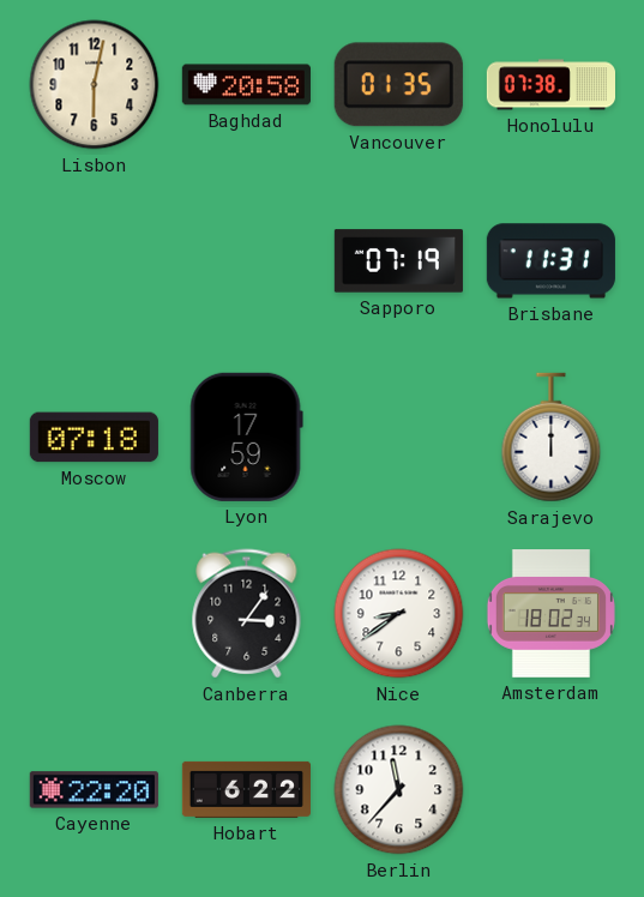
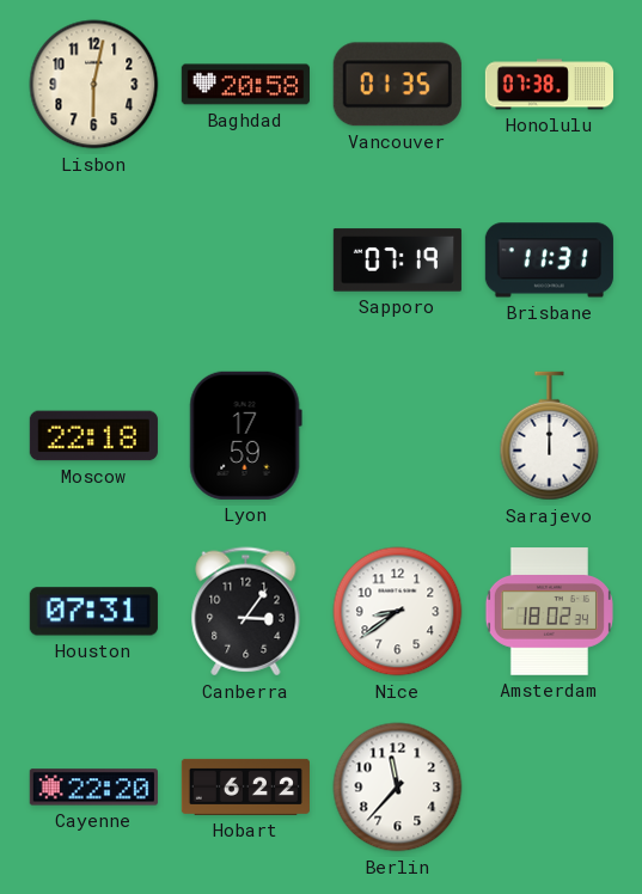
Moscow: 07:18 -> 22:18 (93, 436)
Houston: none -> 07:31 (93, 612)
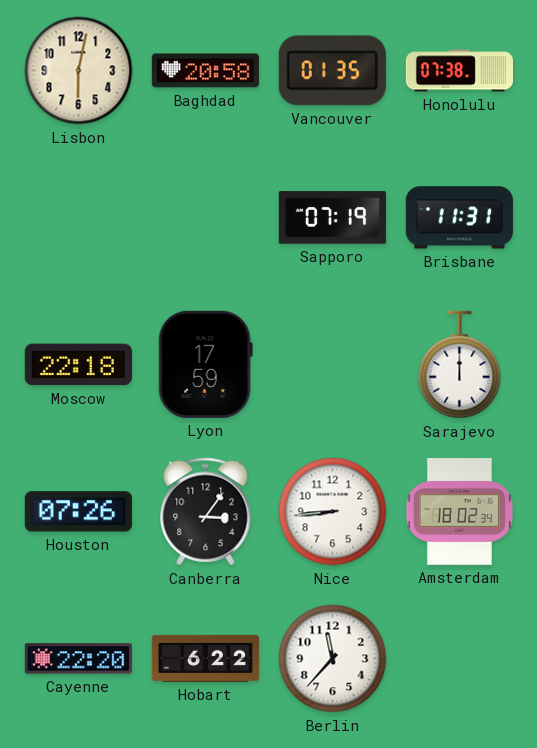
Houston: 07:31 -> 07:26 (78, 512)
Nice: 8:39 -> 8:44 (333, 512)
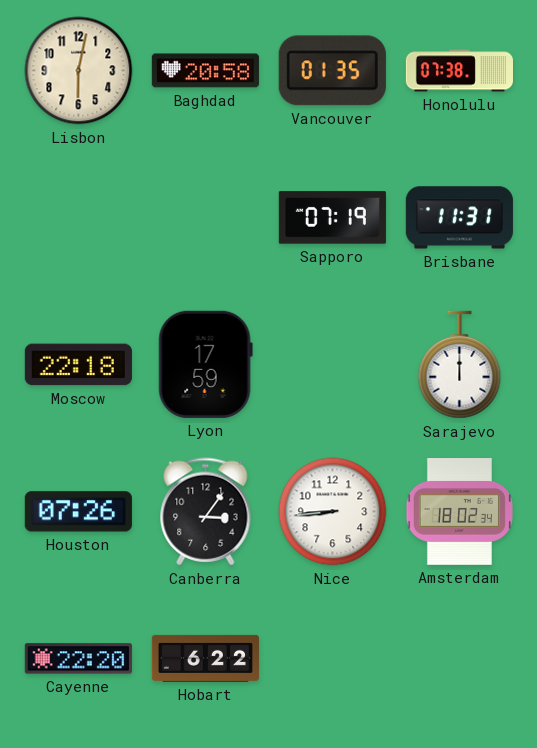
Berlin: 11:37 -> none (333, 659)
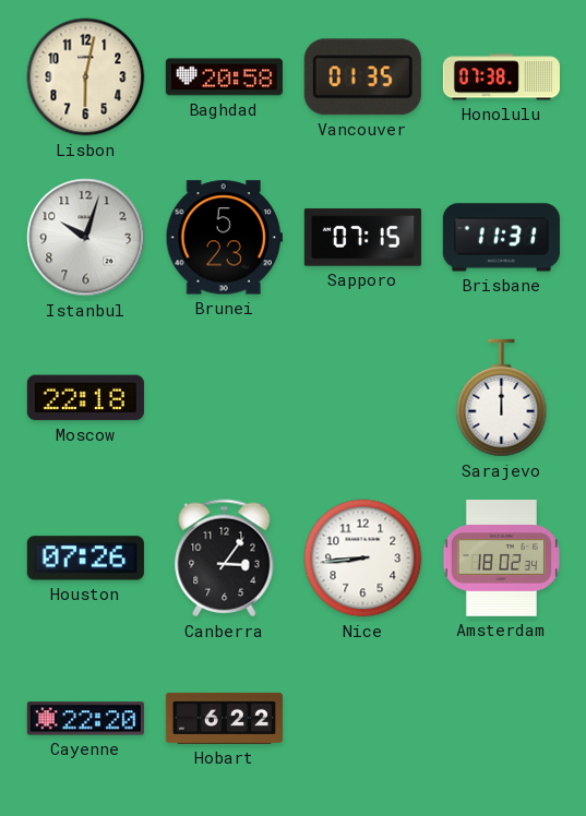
Istanbul: none -> 10:03 (86, 238)
Brunei: none -> 5:23 (224, 238)
Sapporo: 07:19 -> 07:15 (362, 238)
Lyon: 17:59 -> none (205, 364)
